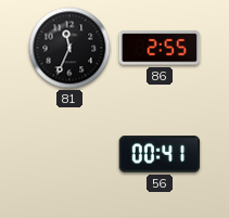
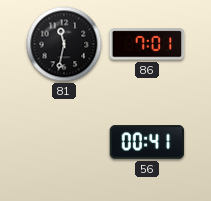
81: 11:34 -> 11:32 (64, 44)
86: 2:55 -> 7:01 (147, 44)
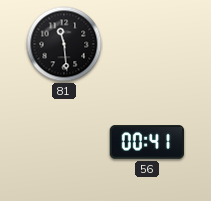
81: 11:32 -> 11:29 (64, 44)
86: 7:01 -> none (147, 44)
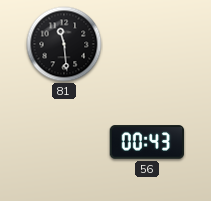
56: 00:41 -> 00:43 (147, 142)
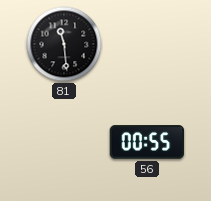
56: 00:43 -> 00:55 (147, 142)
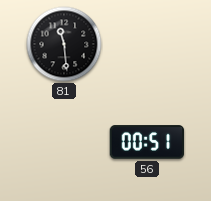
56: 00:55 -> 00:51 (147, 142)
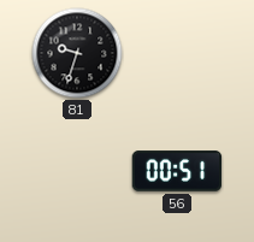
81: 11:29 -> 9:33 (77, 53)
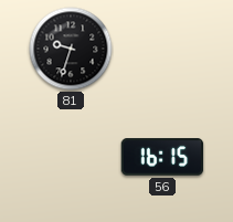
56: 00:51 -> 16:15 (162, 157)
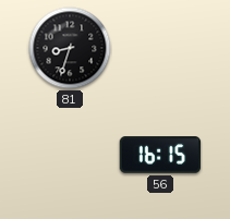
81: 9:33 -> 8:33 (70, 48)
